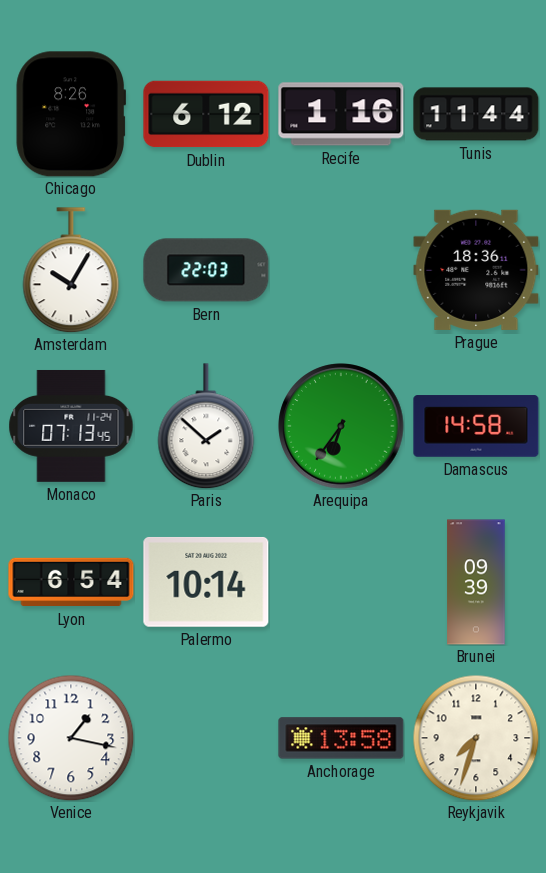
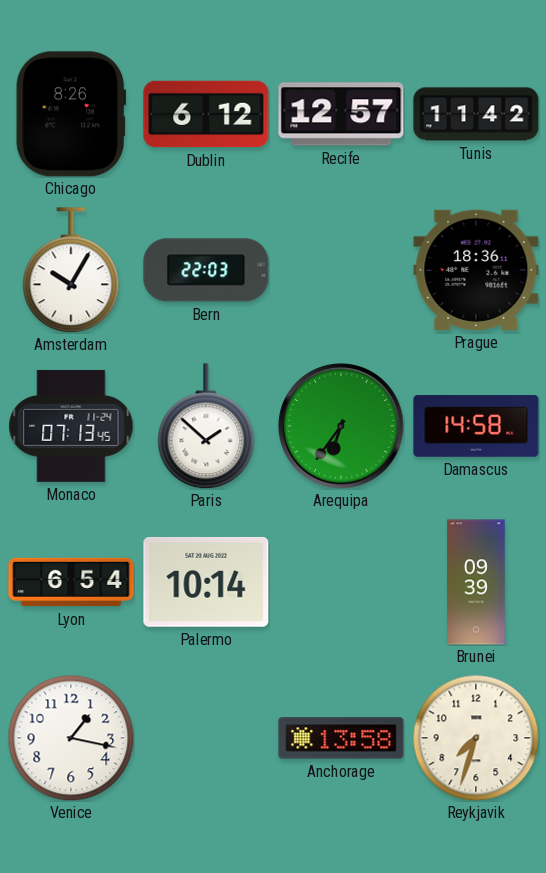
Recife: 1:16 -> 12:57 (341, 114)
Tunis: 11:44 -> 11:42 (476, 114)
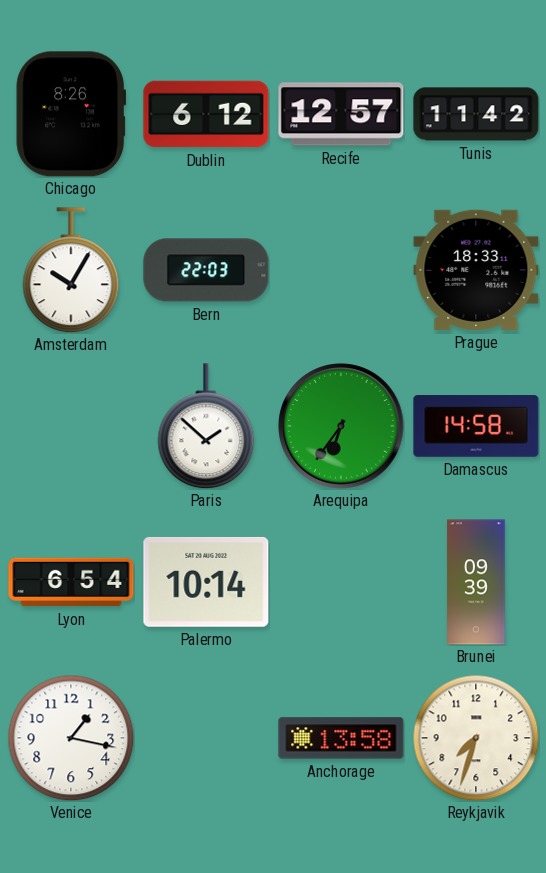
Prague: 18:36 -> 18:33 (476, 270)
Monaco: 07:13 -> none (71, 426)
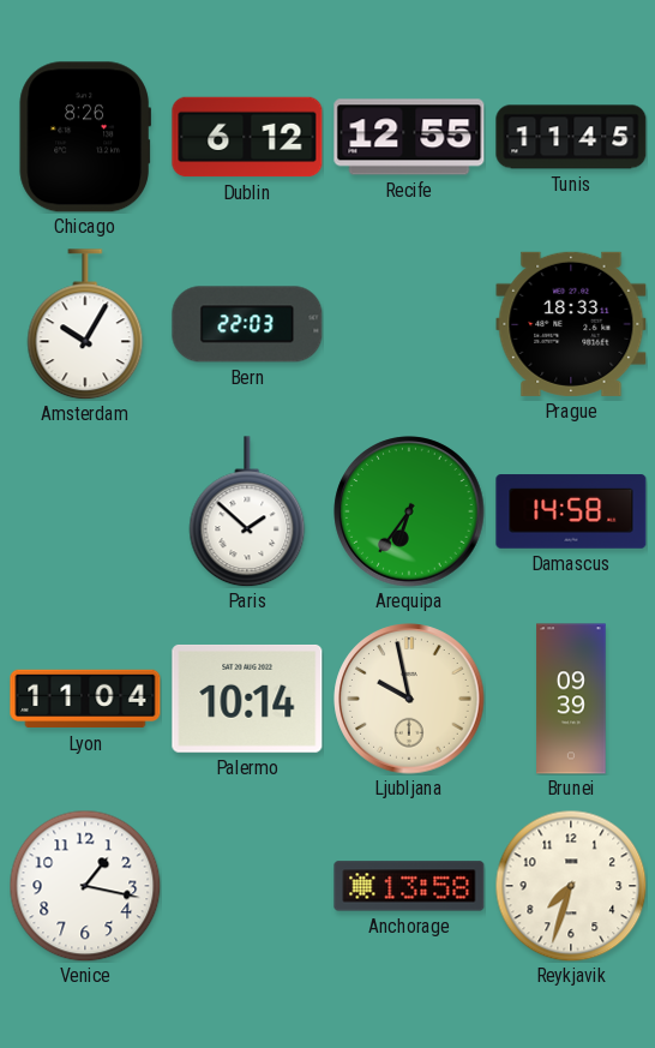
Recife: 12:57 -> 12:55 (409, 137)
Tunis: 11:42 -> 11:45 (571, 137)
Lyon: 6:54 -> 11:04 (85, 699)
Ljubljana: none -> 9:58 (409, 699)
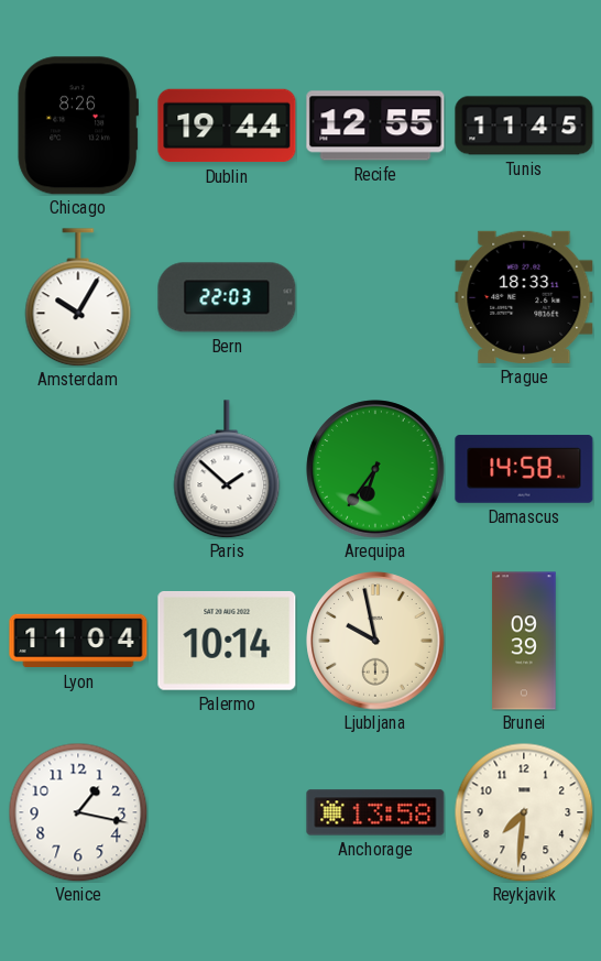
Dublin: 6:12 -> 19:44 (227, 125)
Reykjavik: 7:33 -> 7:31 (524, 812)
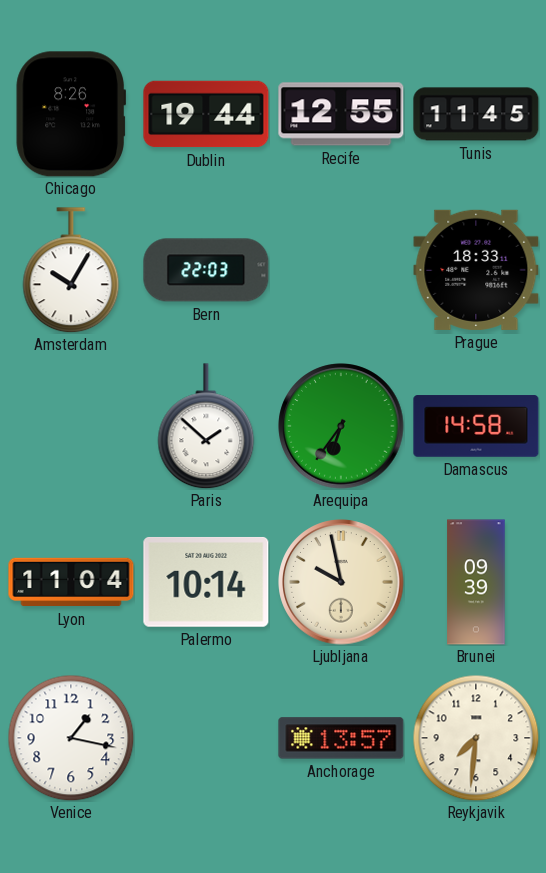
Anchorage: 13:58 -> 13:57 (341, 738)
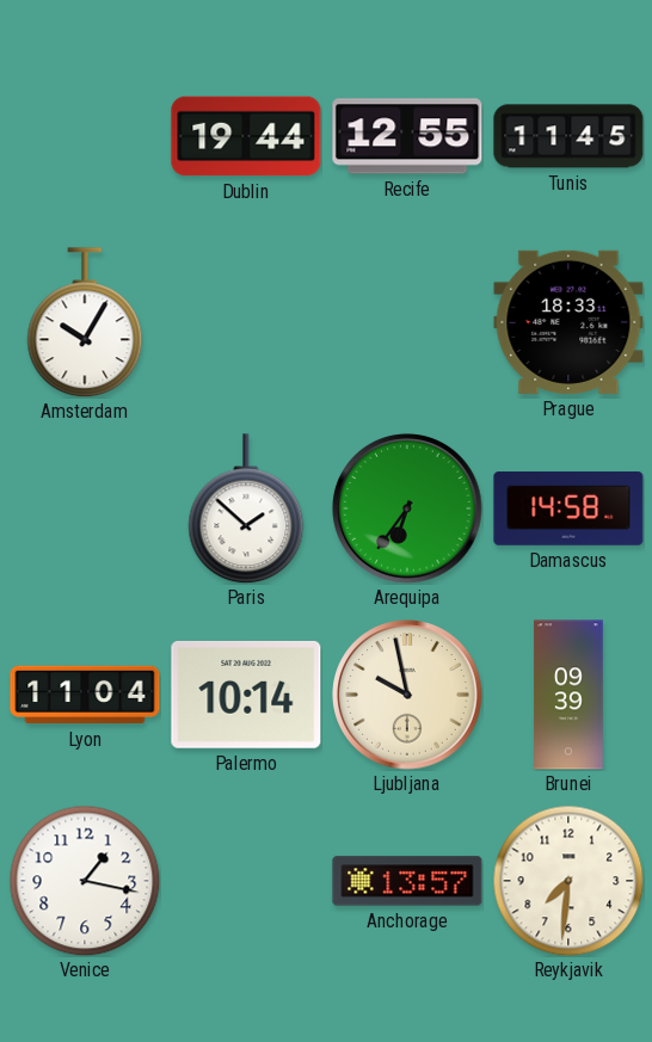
Chicago: 8:26 -> none (70, 114)
Bern: 22:03 -> none (206, 270)
